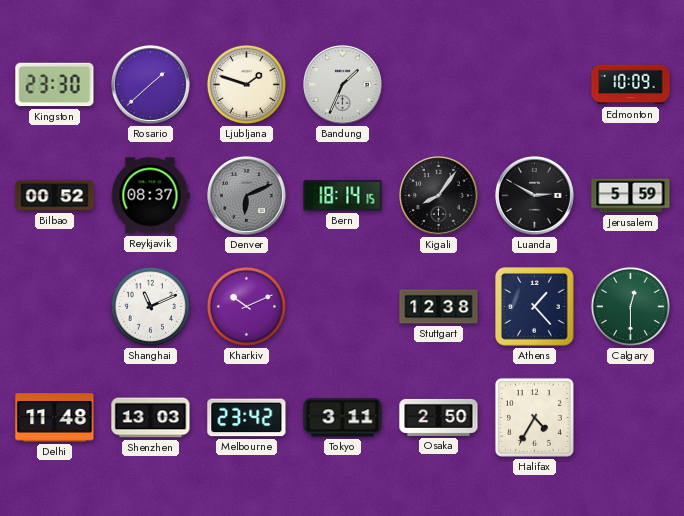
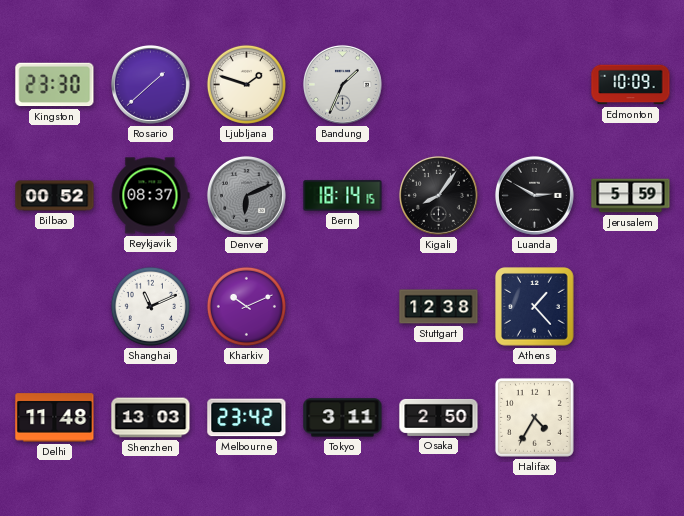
Calgary: 12:30 -> none (630, 306)
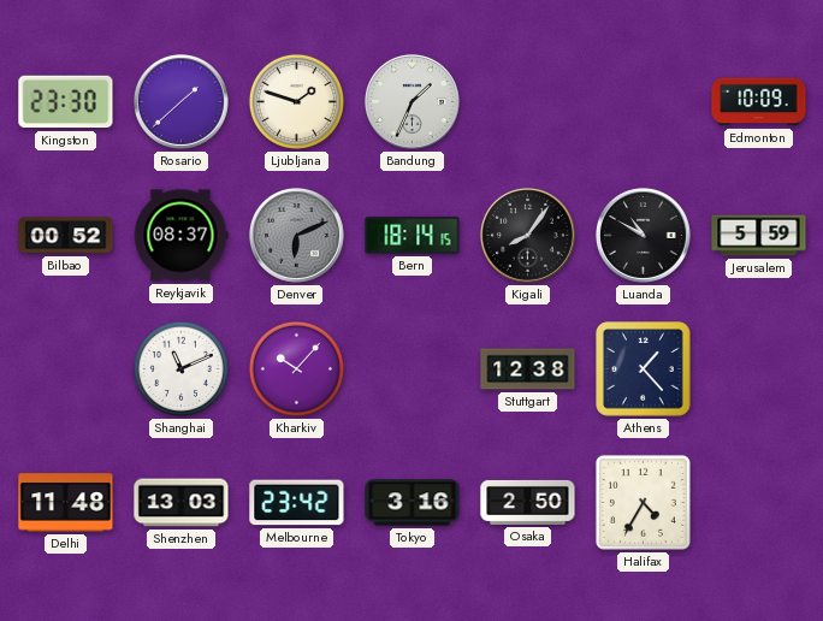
Luanda: 2:50 -> 10:50 (643, 235)
Kharkiv: 10:11 -> 10:07 (296, 368)
Tokyo: 3:11 -> 3:16 (413, 503)
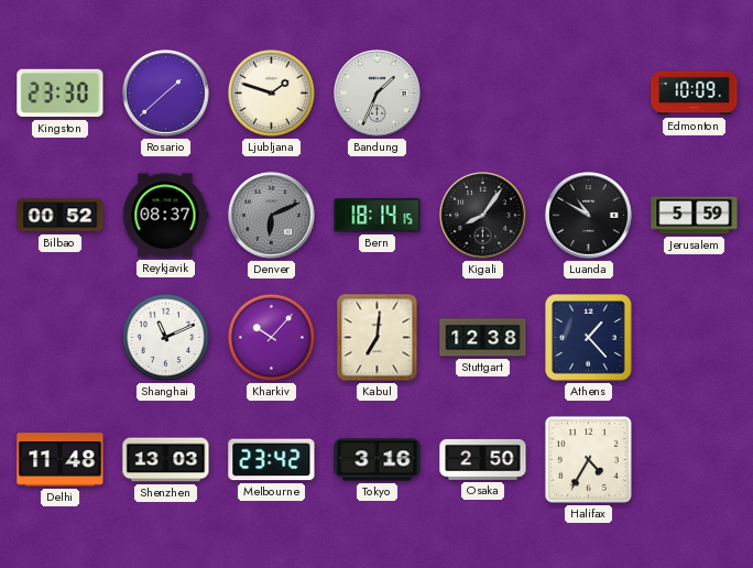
Kabul: none -> 7:01 (378, 338)
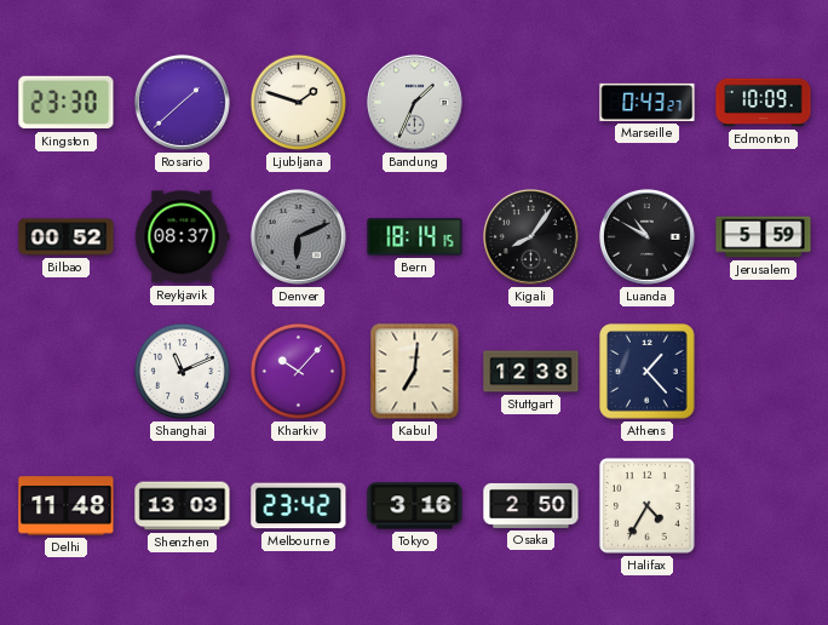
Marseille: none -> 0:43 (648, 102)
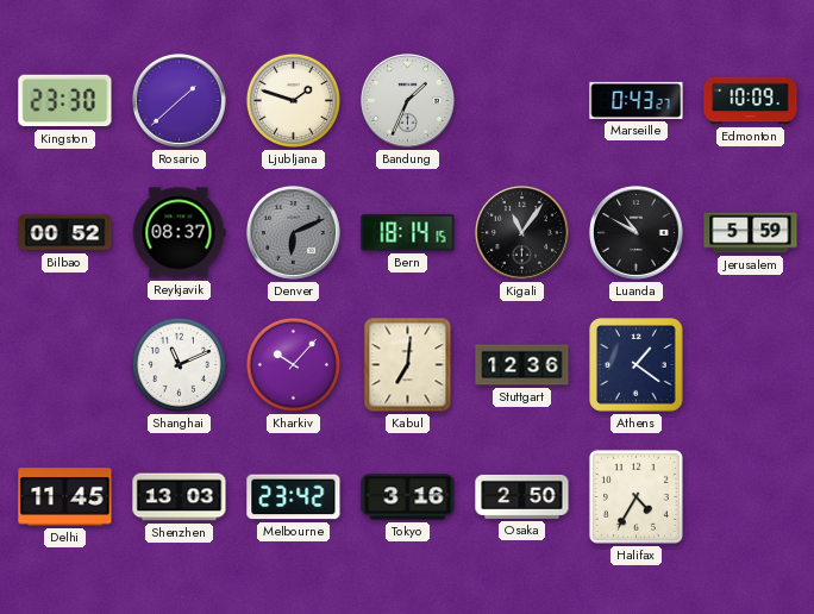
Kigali: 8:06 -> 11:06 (521, 232)
Stuttgart: 12:38 -> 12:36 (522, 365)
Athens: 1:23 -> 1:21 (637, 365)
Delhi: 11:48 -> 11:45 (65, 497)
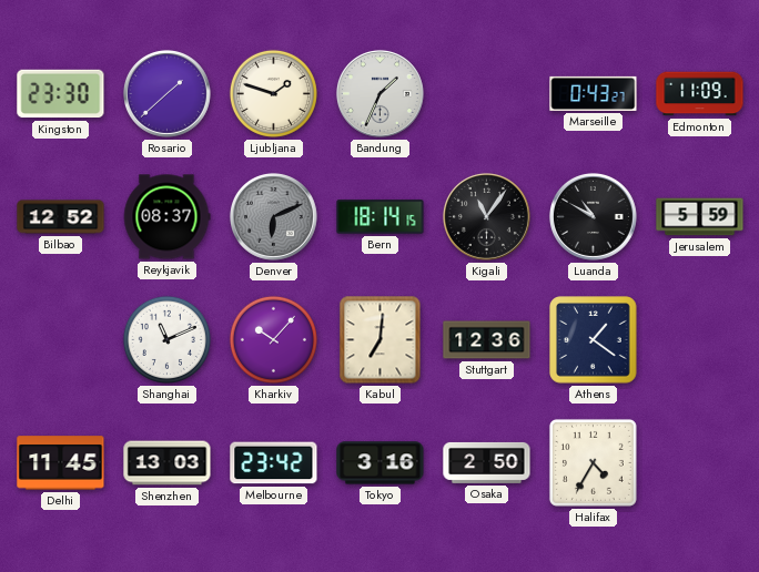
Edmonton: 10:09 -> 11:09 (700, 94)
Bilbao: 00:52 -> 12:52 (61, 217)
